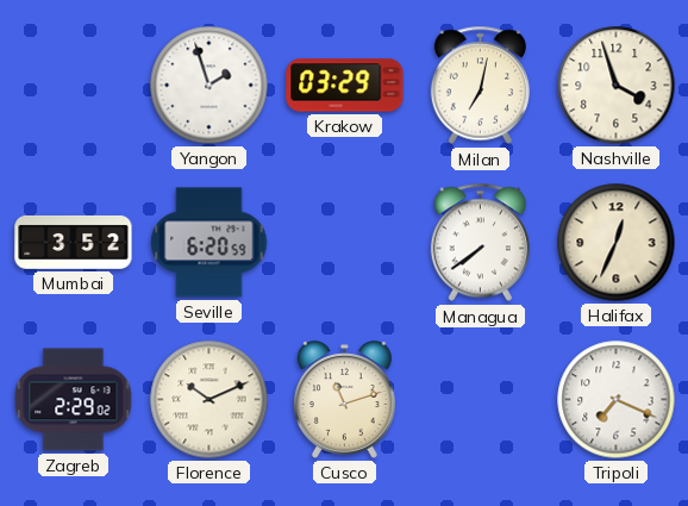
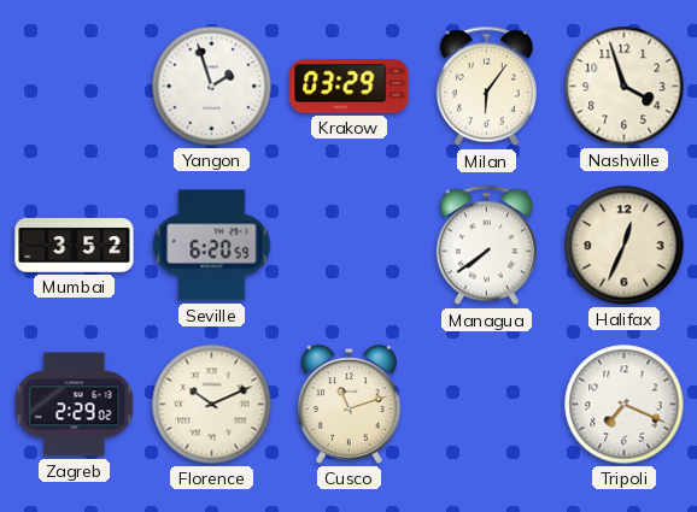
Milan: 7:02 -> 6:06 (486, 87)
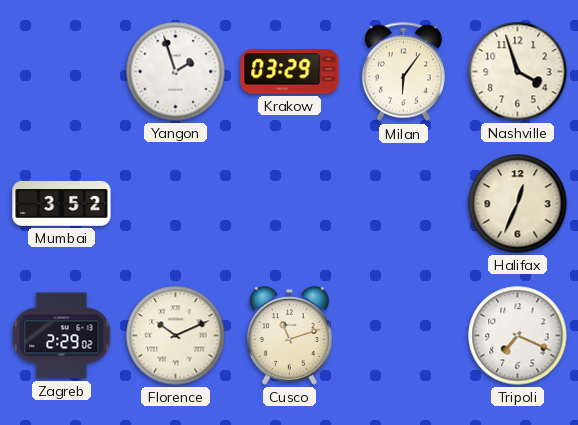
Seville: 6:20 -> none (212, 246)
Managua: 7:39 -> none (486, 246)
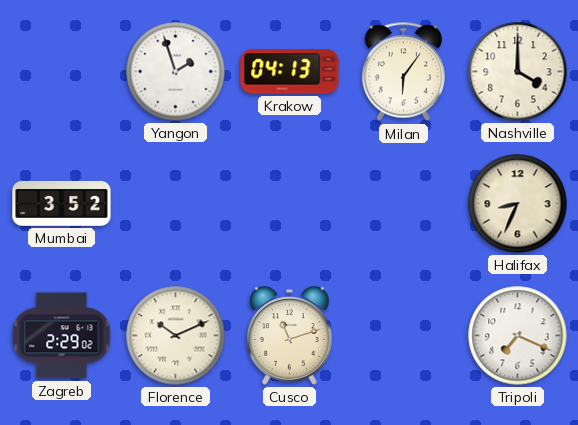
Krakow: 03:29 -> 04:13 (290, 72)
Nashville: 3:57 -> 4:00 (518, 72)
Halifax: 12:34 -> 8:34 (518, 204)
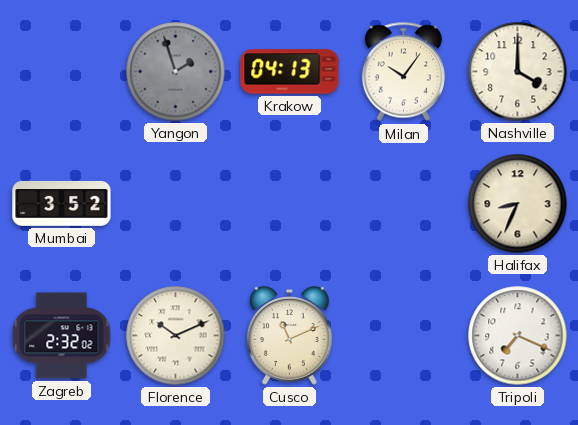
Yangon dial: white -> grey (176, 72)
Milan: 6:06 -> 10:06 (403, 72)
Zagreb: 2:29 -> 2:32 (62, 336)
Cusco: 11:12 -> 11:11 (289, 336)
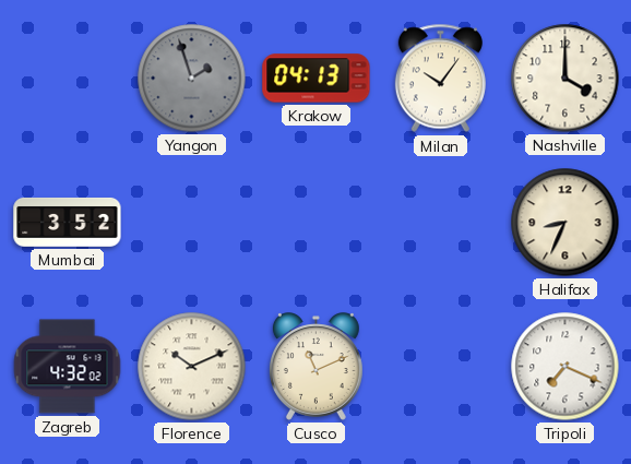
Zagreb: 2:32 -> 4:32 (68, 367)
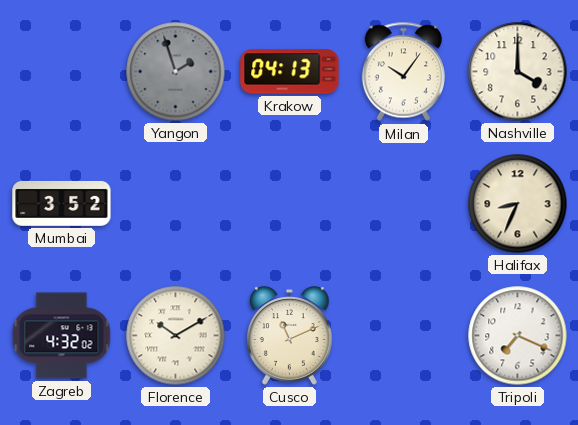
Florence: 10:11 -> 10:10 (176, 336)
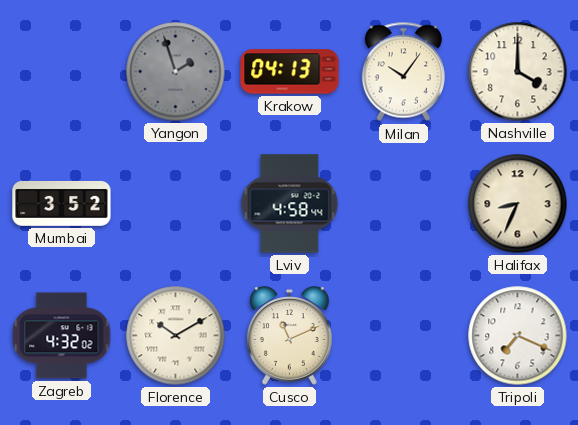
Lviv: none -> 4:58 (290, 204)
